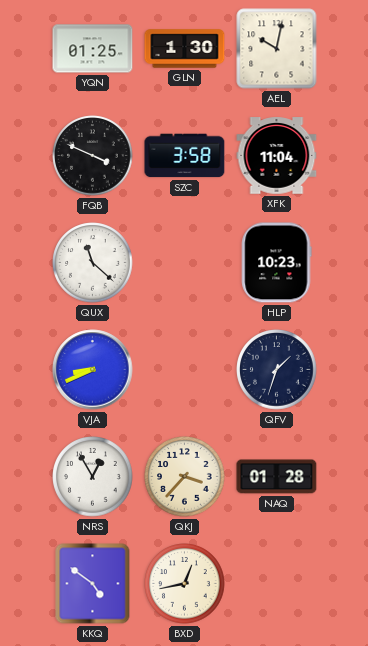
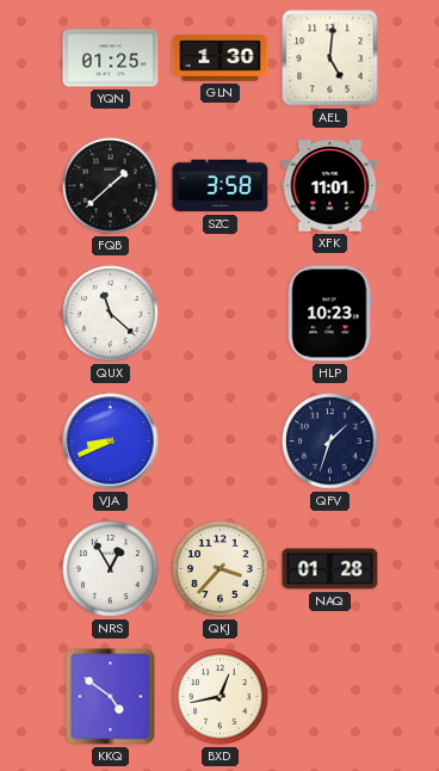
AEL: 10:02 -> 5:01 (330, 58)
FQB: 3:49 -> 1:38 (111, 186)
XFK: 11:04 -> 11:01 (330, 186)
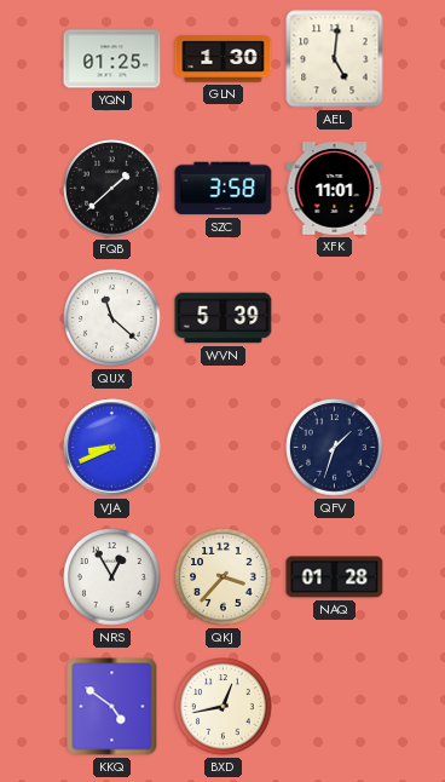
WVN: none -> 5:39 (224, 318)
HLP: 10:23 -> none (329, 314)
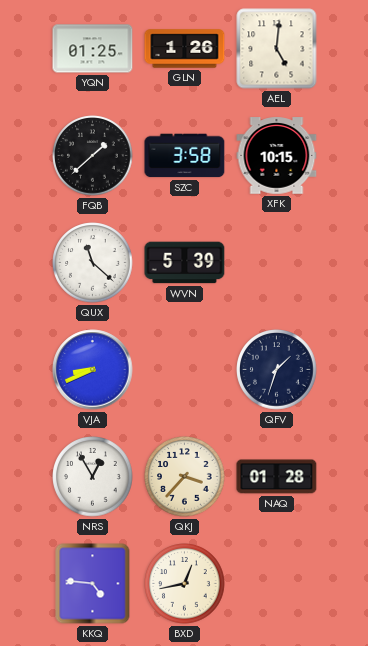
GLN: 1:30 -> 1:26 (185, 49)
XFK: 11:01 -> 10:15 (277, 156)
KKQ: 4:51 -> 4:46 (93, 584)
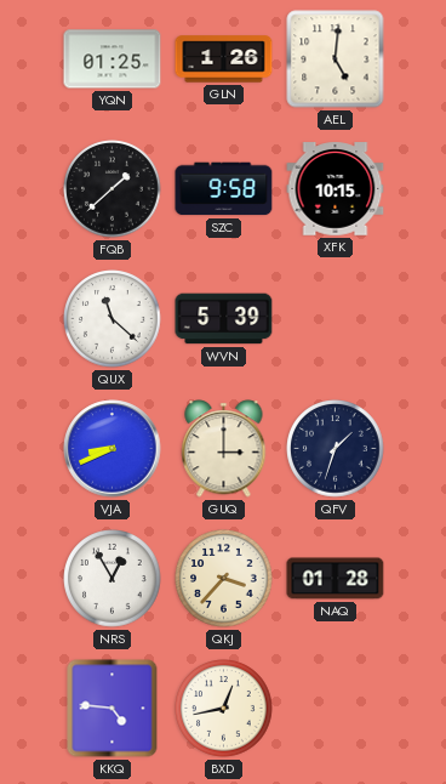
SZC: 3:58 -> 9:58 (224, 189)
GUQ: none -> 3:00 (224, 449)
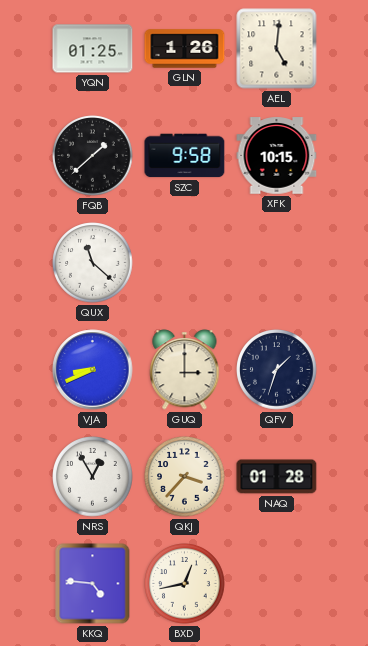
WVN: 5:39 -> none (224, 319)
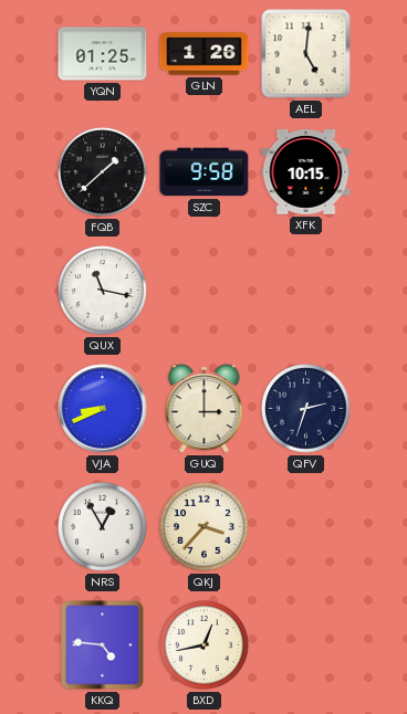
QUX: 11:22 -> 11:17 (103, 291)
QFV: 1:33 -> 2:33 (306, 409)
NAQ: 01:28 -> none (277, 477)
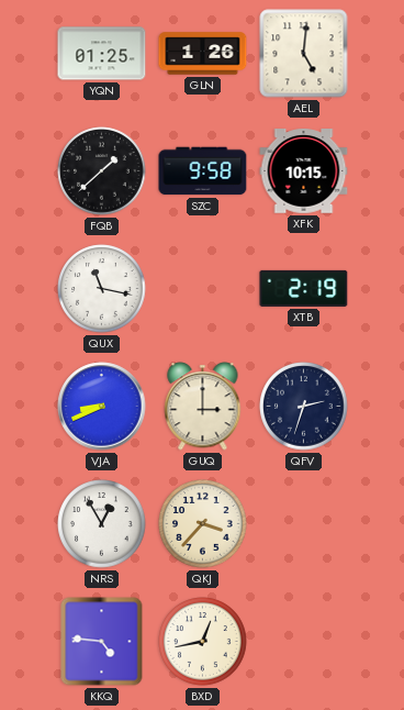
XTB: none -> 2:19 (304, 288)
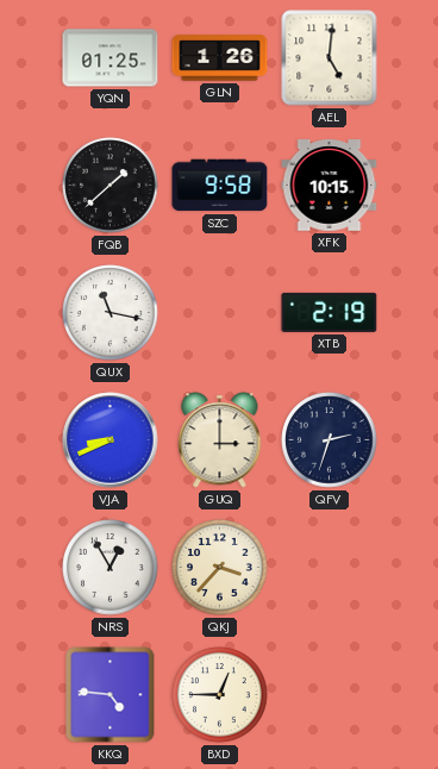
BXD: 12:43 -> 12:45 (220, 695)
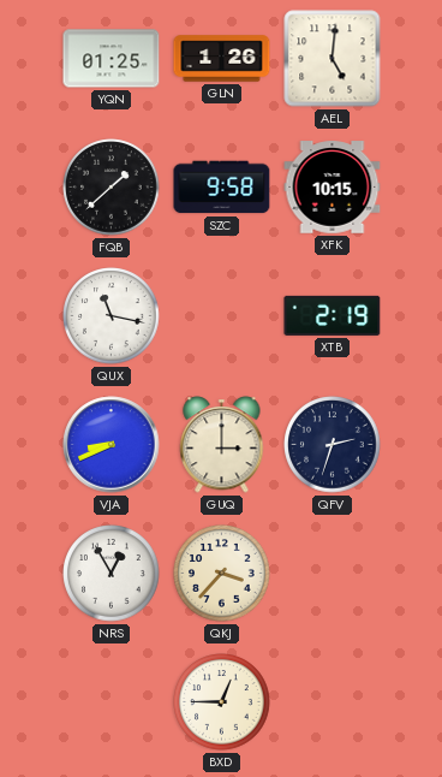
KKQ: 4:46 -> none (111, 695)
